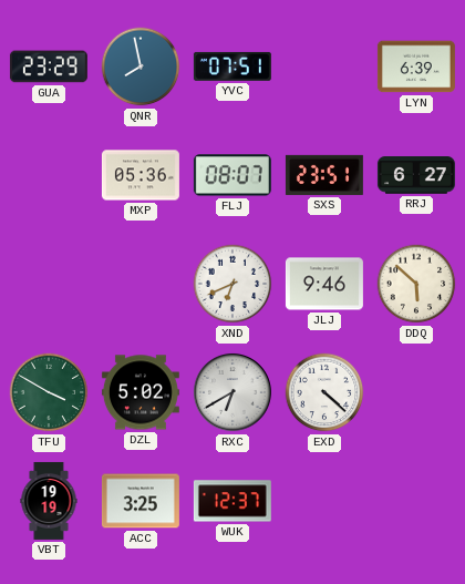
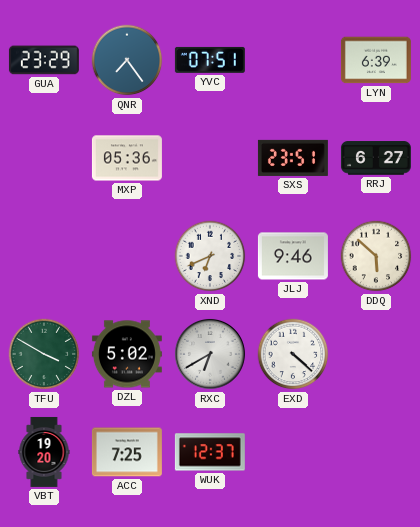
QNR: 7:58 -> 7:24 (127, 60)
FLJ: 08:07 -> none (232, 175)
VBT: 19:19 -> 19:20 (44, 452)
ACC: 3:25 -> 7:25 (127, 452)
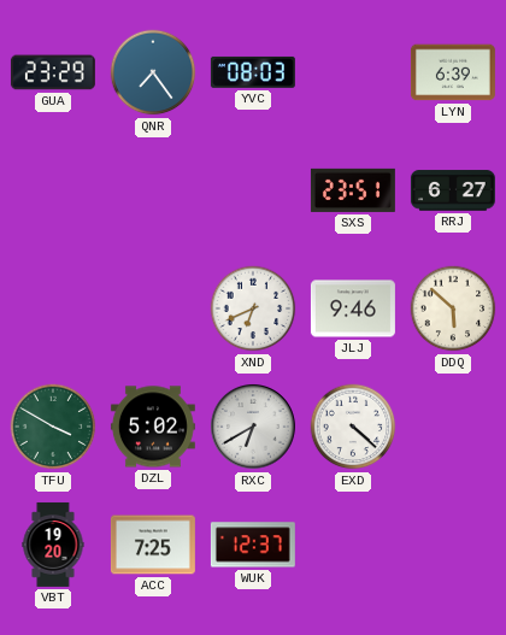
YVC: 07:51 -> 08:03 (253, 72)
MXP: 05:36 -> none (127, 158)
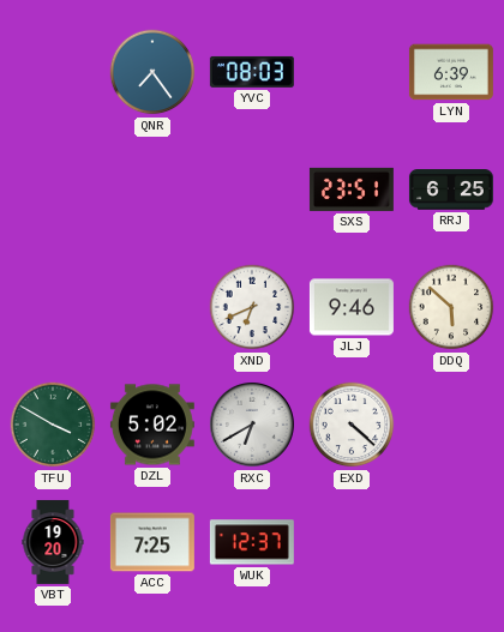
GUA: 23:29 -> none (53, 72)
RRJ: 6:27 -> 6:25 (451, 189)
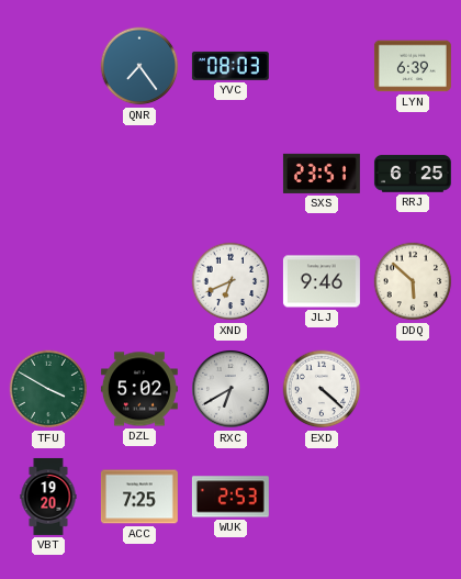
WUK: 12:37 -> 2:53 (231, 497)
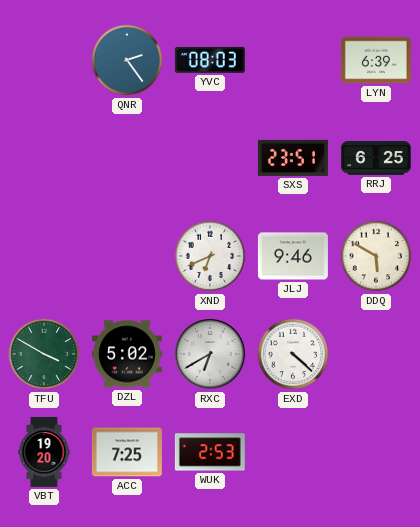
QNR: 7:24 -> 2:24 (127, 60)
DDQ: 5:52 -> 5:50 (376, 256)
